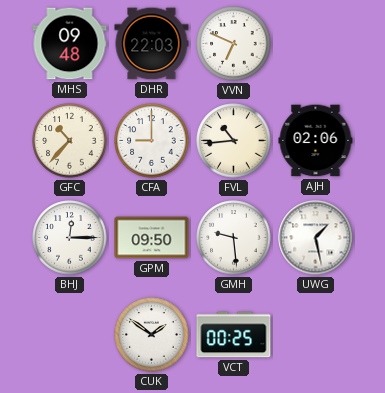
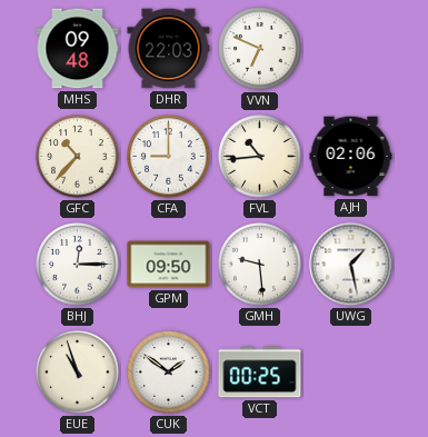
EUE: none -> 10:57 (78, 373)
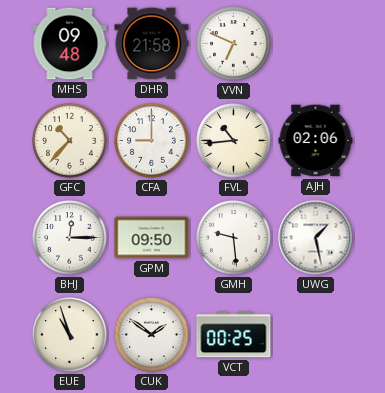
DHR: 22:03 -> 21:58 (152, 44)
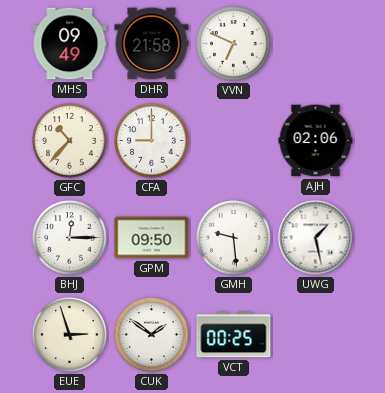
MHS: 09:48 -> 09:49 (70, 44)
FVL: 10:44 -> none (234, 141)
EUE: 10:57 -> 2:57 (70, 335)
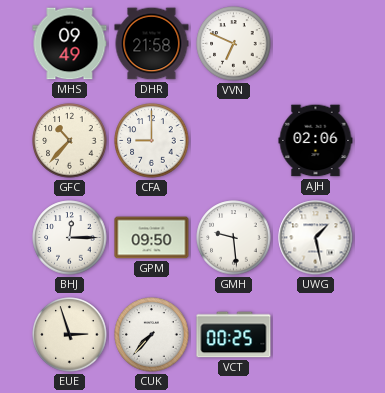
CUK: 1:51 -> 7:37 (152, 335)
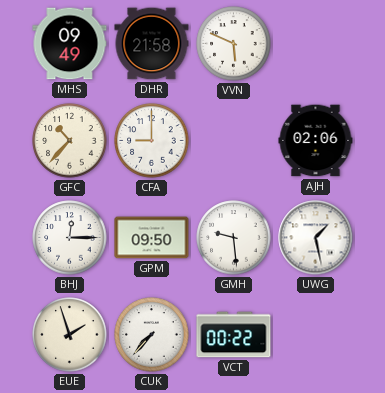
VVN: 6:49 -> 5:49 (234, 44)
EUE: 2:57 -> 1:57 (70, 335)
VCT: 00:25 -> 00:22 (234, 335)
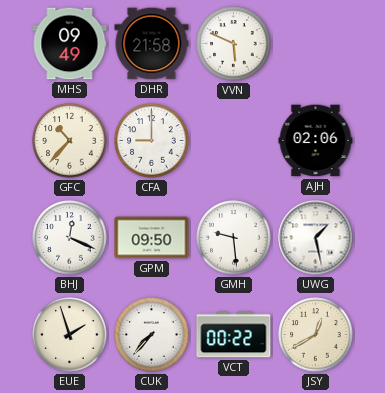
BHJ: 12:15 -> 12:19 (70, 238)
JSY: none -> 12:40 (316, 335)
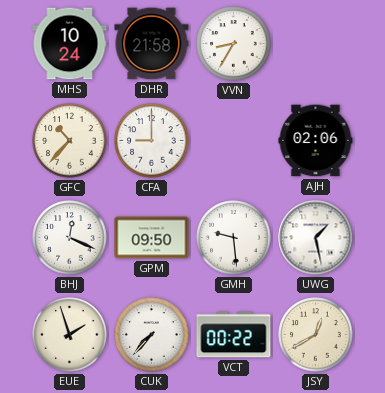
MHS: 09:49 -> 10:24 (70, 44)
VVN: 5:49 -> 8:35 (234, 44)
